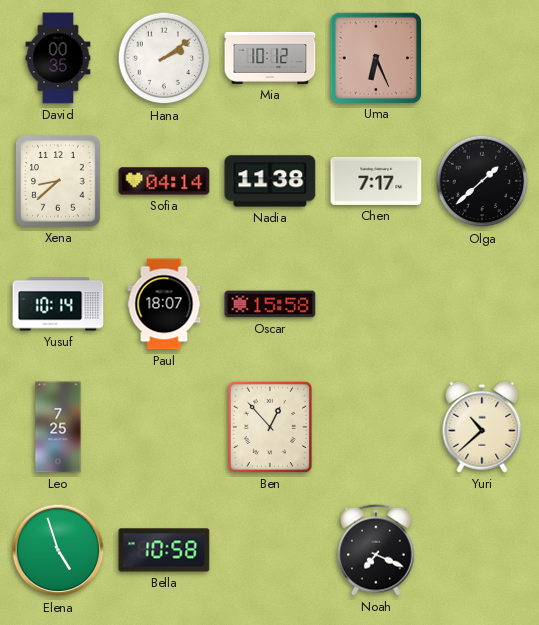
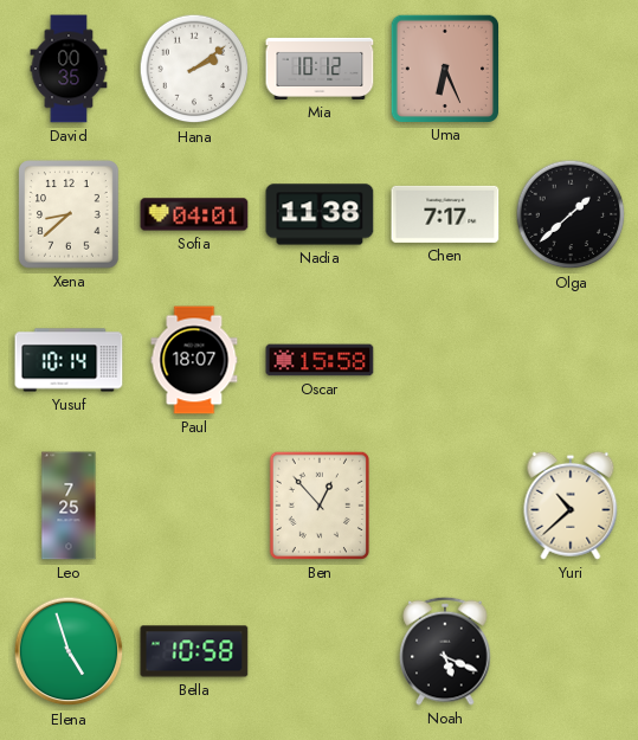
Sofia: 04:14 -> 04:01 (194, 214)
Noah: 7:19 -> 5:19 (445, 651)
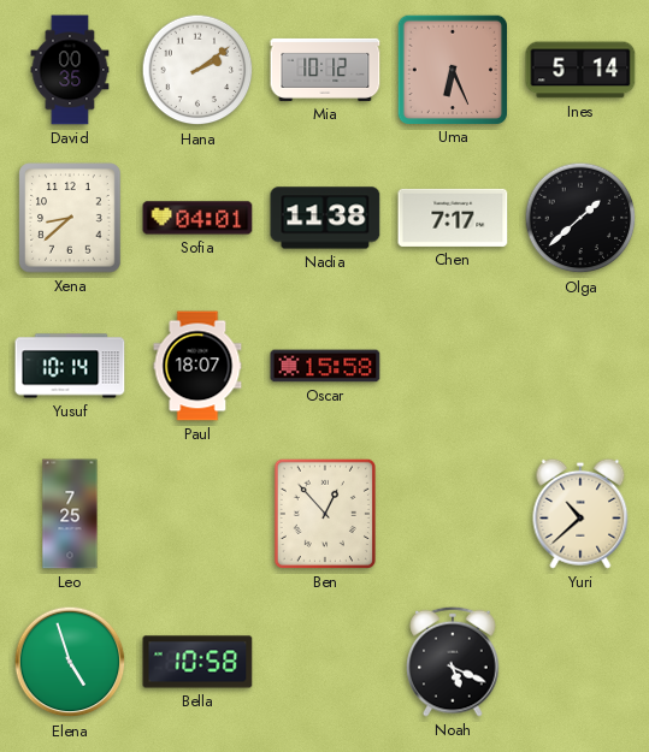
Ines: none -> 5:14 (580, 70)
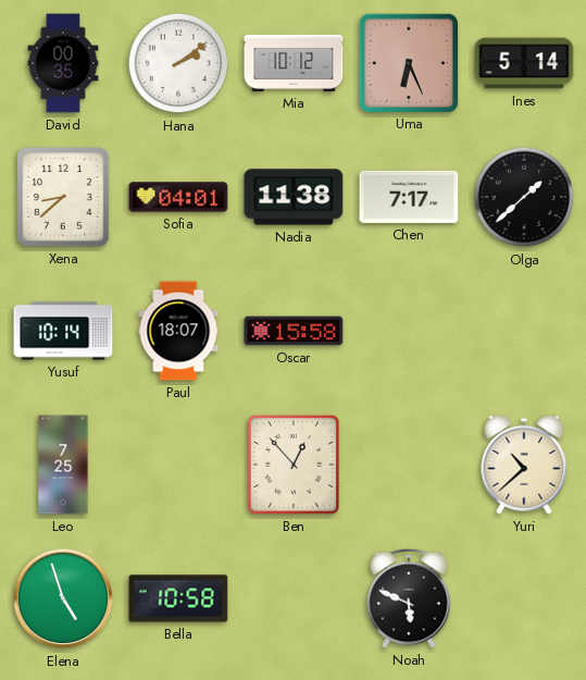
Noah: 5:19 -> 5:49 (409, 598)
